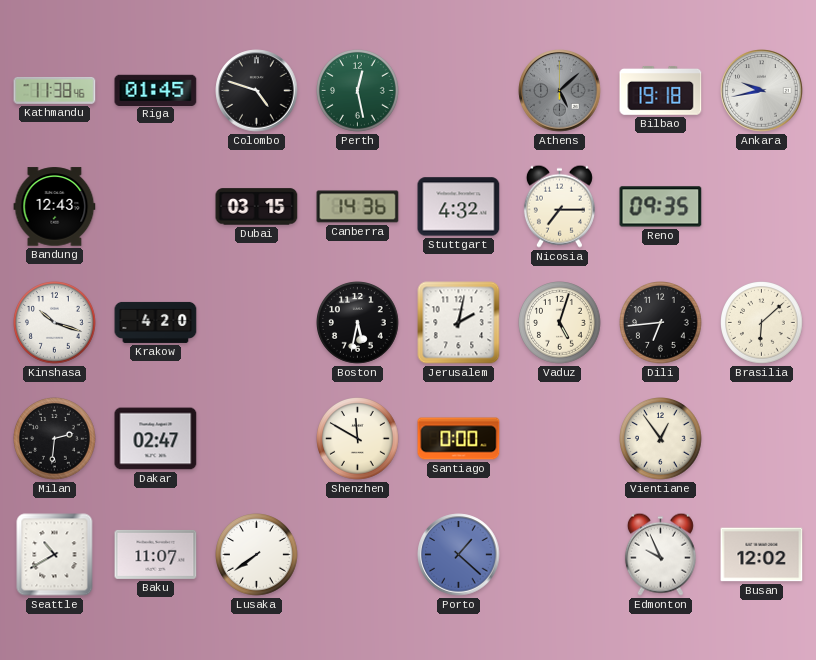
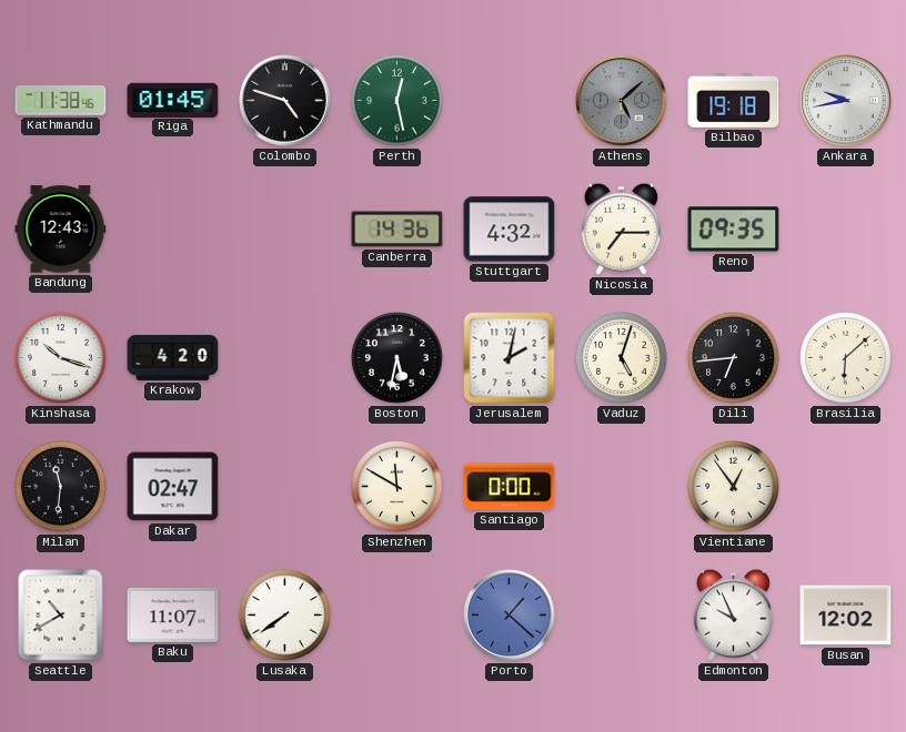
Dubai: 03:15 -> none (257, 207)
Milan: 2:31 -> 11:31 (61, 487)
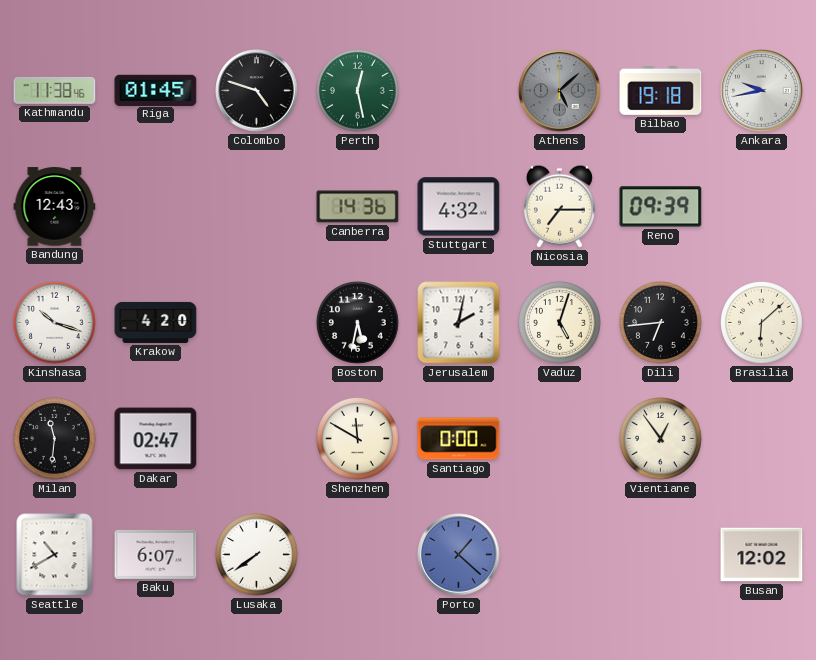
Reno: 09:35 -> 09:39 (661, 207)
Baku: 11:07 -> 6:07 (156, 554)
Edmonton: 9:56 -> none (733, 614)
